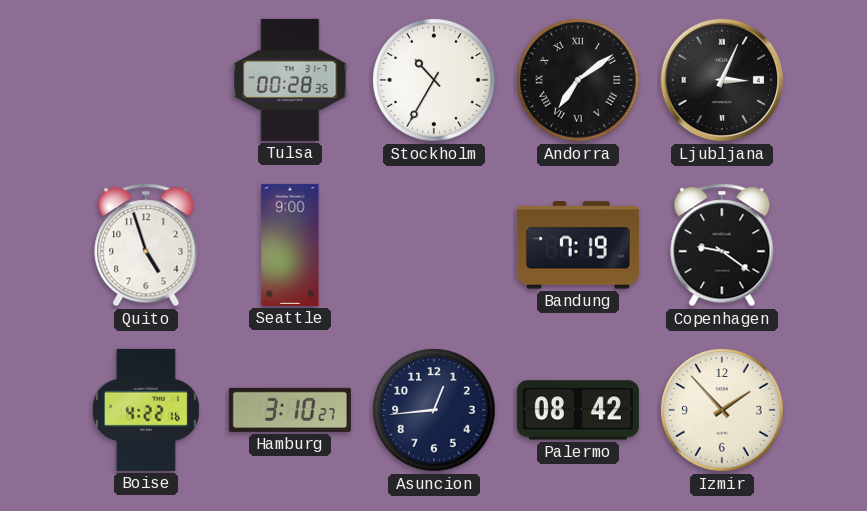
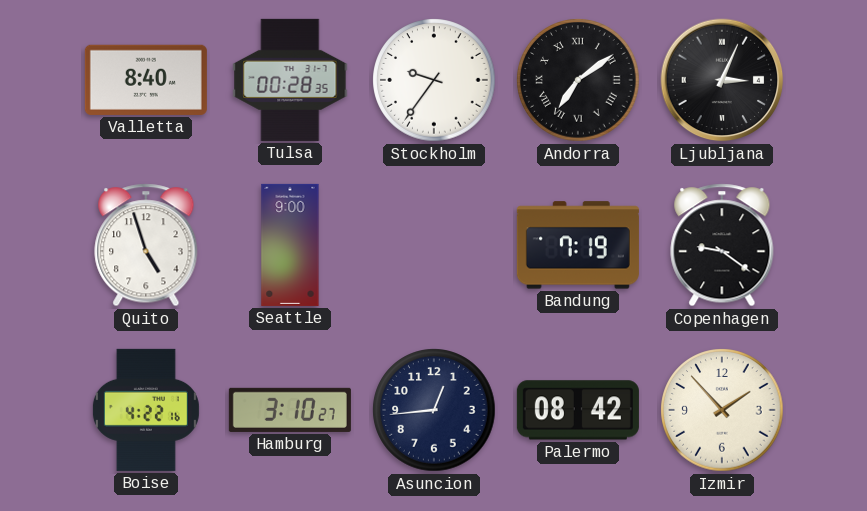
Valletta: none -> 8:40 (146, 80)
Stockholm: 10:35 -> 9:36 (434, 80)
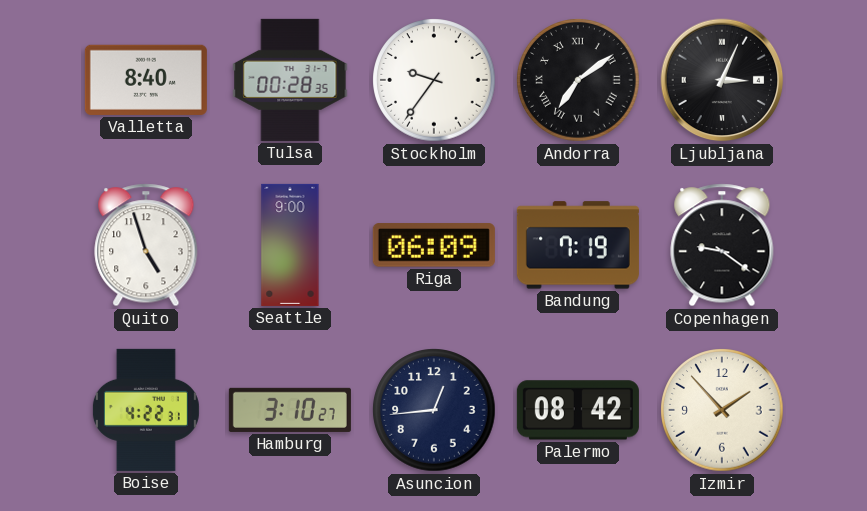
Riga: none -> 06:09 (434, 245)
Boise: 4:22:16 -> 4:22:31 (146, 410)
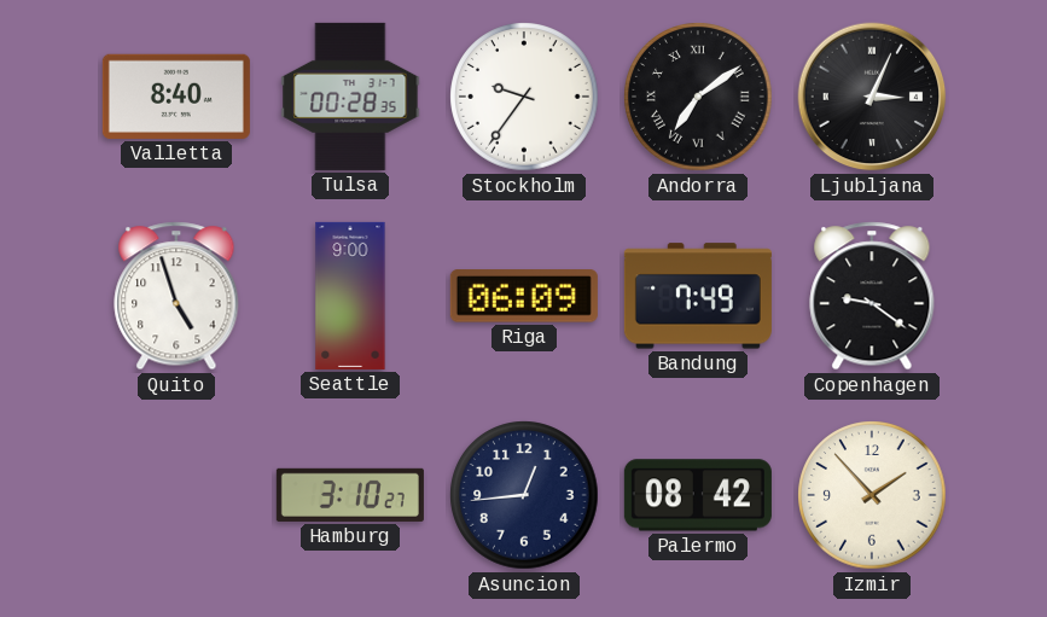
Bandung: 7:19 -> 7:49 (698, 296)
Boise: 4:22 -> none (146, 410)
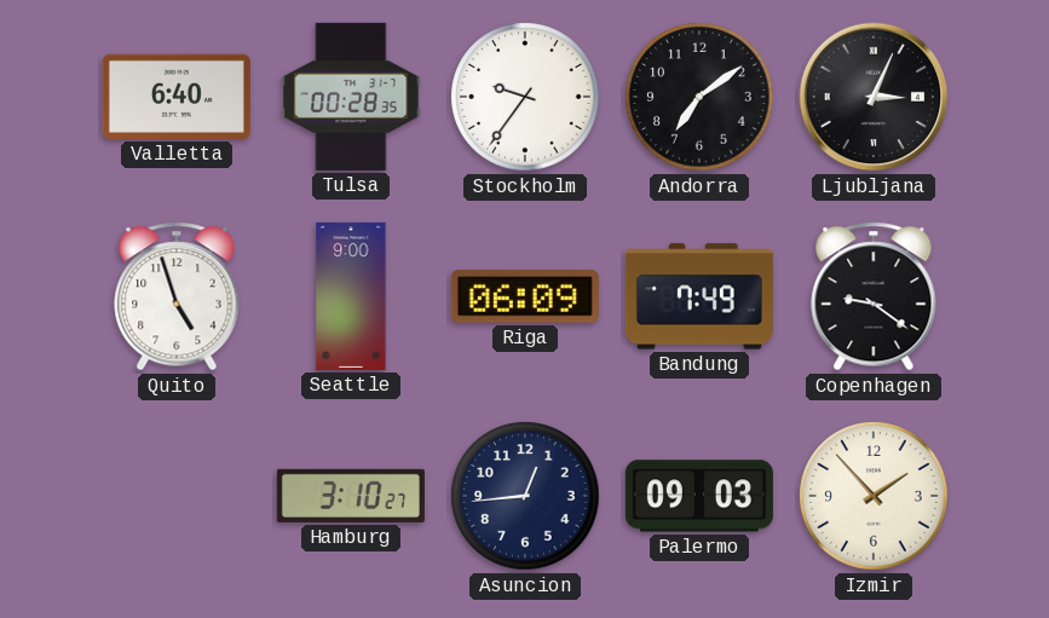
Valletta: 8:40 -> 6:40 (177, 97)
Andorra numerals: Roman -> Arabic (699, 97)
Palermo: 08:42 -> 09:03 (699, 496)
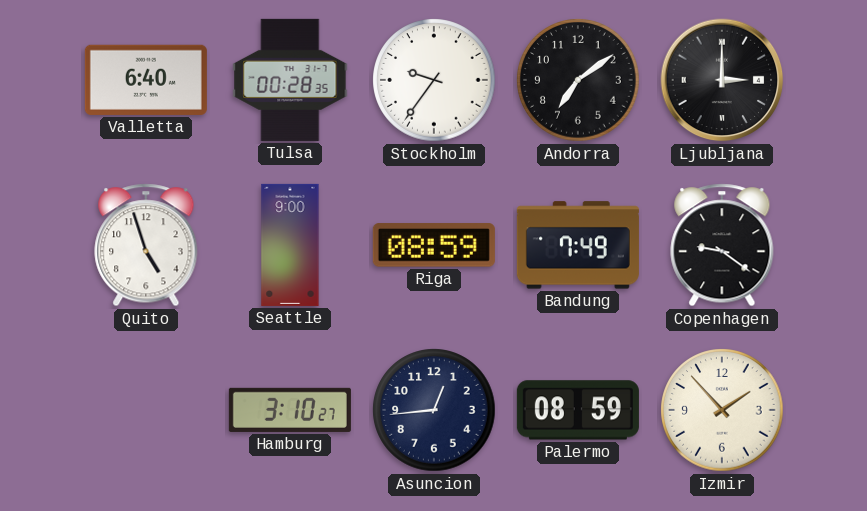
Ljubljana: 3:04 -> 3:00 (722, 80)
Riga: 06:09 -> 08:59 (434, 245)
Palermo: 09:03 -> 08:59 (578, 410)
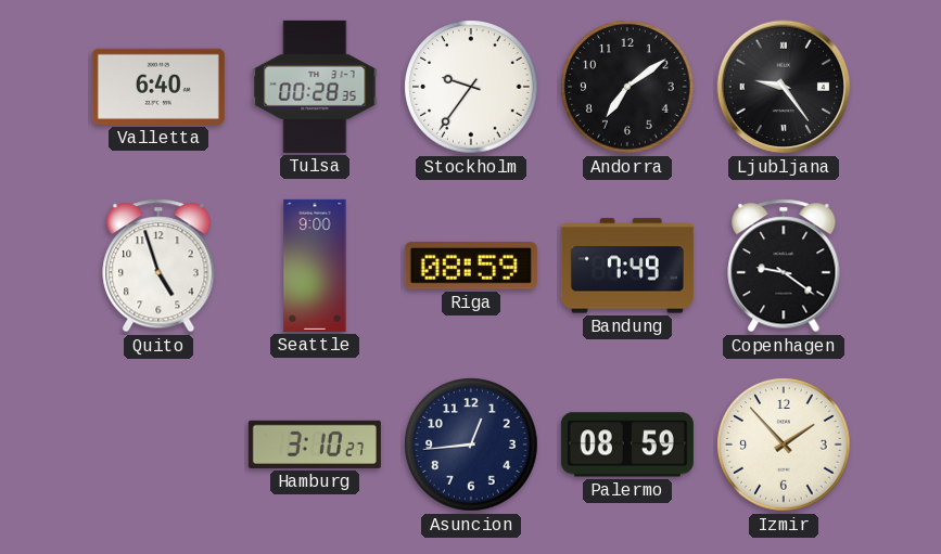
Ljubljana: 3:00 -> 9:24 (784, 87)
